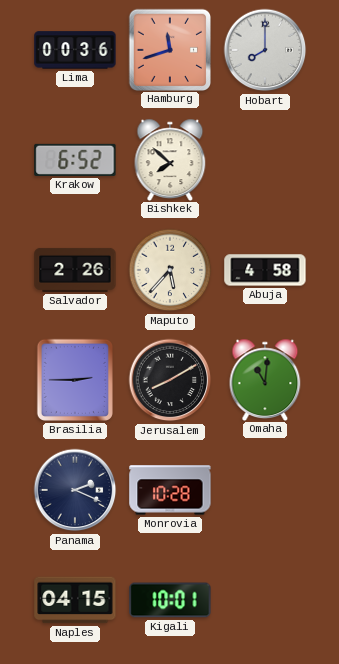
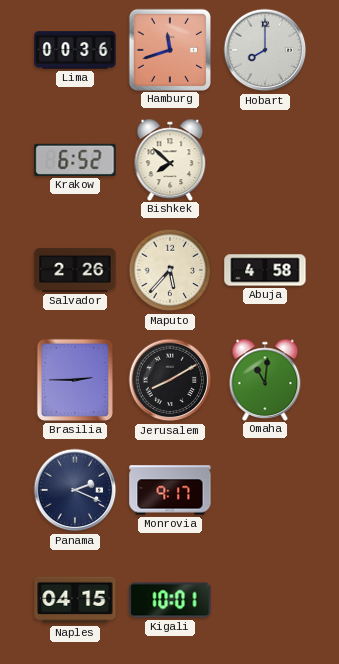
Monrovia: 10:28 -> 9:17 (170, 490)
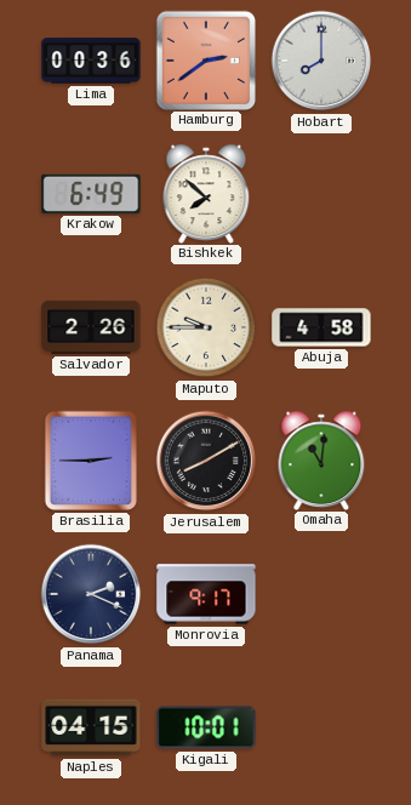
Hamburg: 11:42 -> 2:39 (205, 59)
Krakow: 6:52 -> 6:49 (91, 194)
Maputo: 5:37 -> 9:45 (206, 327)
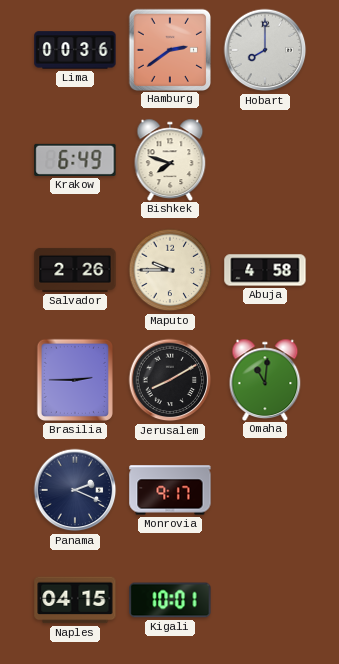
Bishkek: 7:52 -> 7:48 (170, 159)
